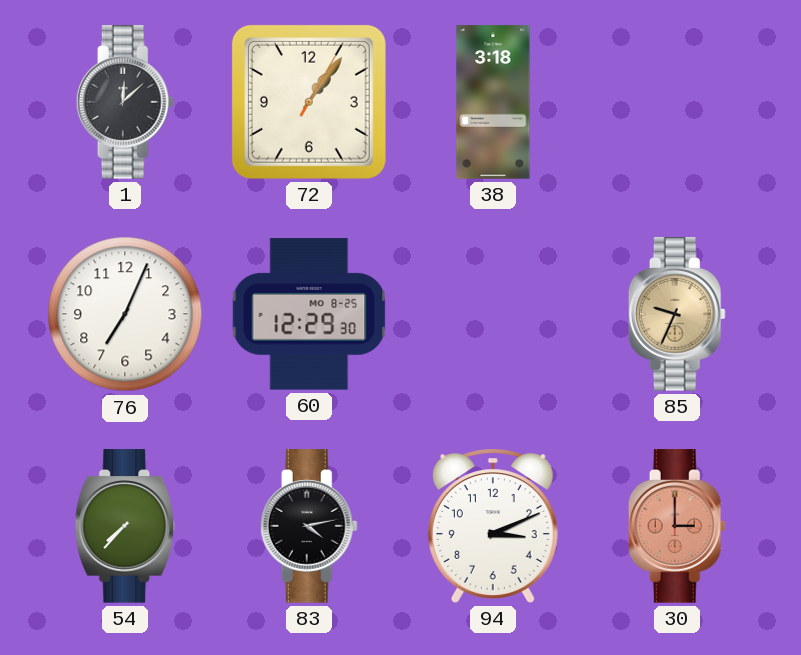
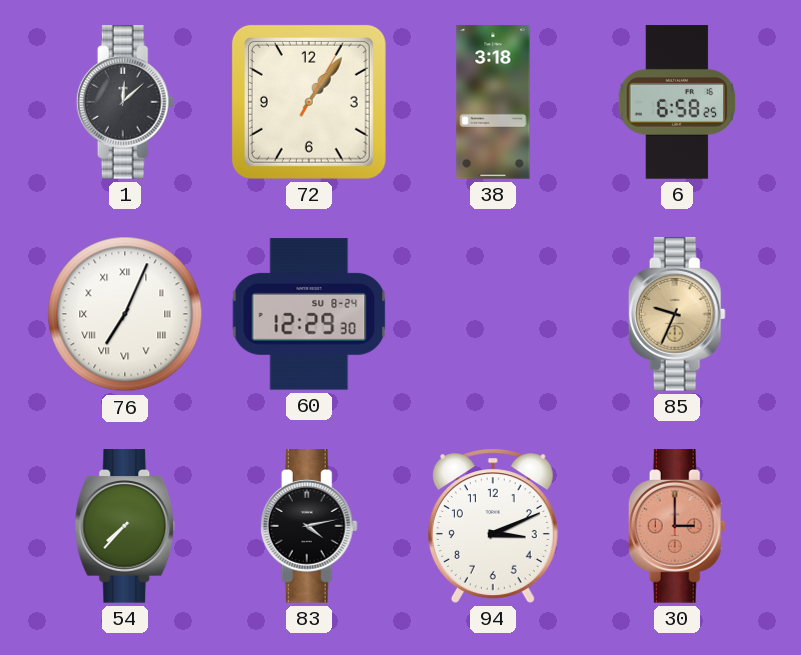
6: none -> 6:58 (677, 102)
76 numerals: Arabic -> Roman (125, 314)
60 date: MO 8-25 -> SU 8-24 (309, 314)
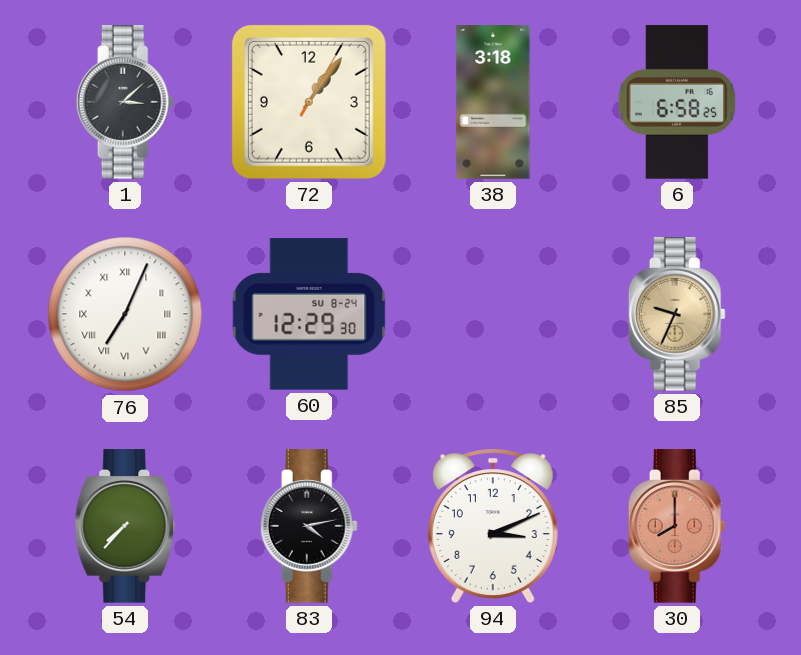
1: 12:08 -> 3:08 (125, 102)
30: 3:00 -> 8:00 (677, 526)
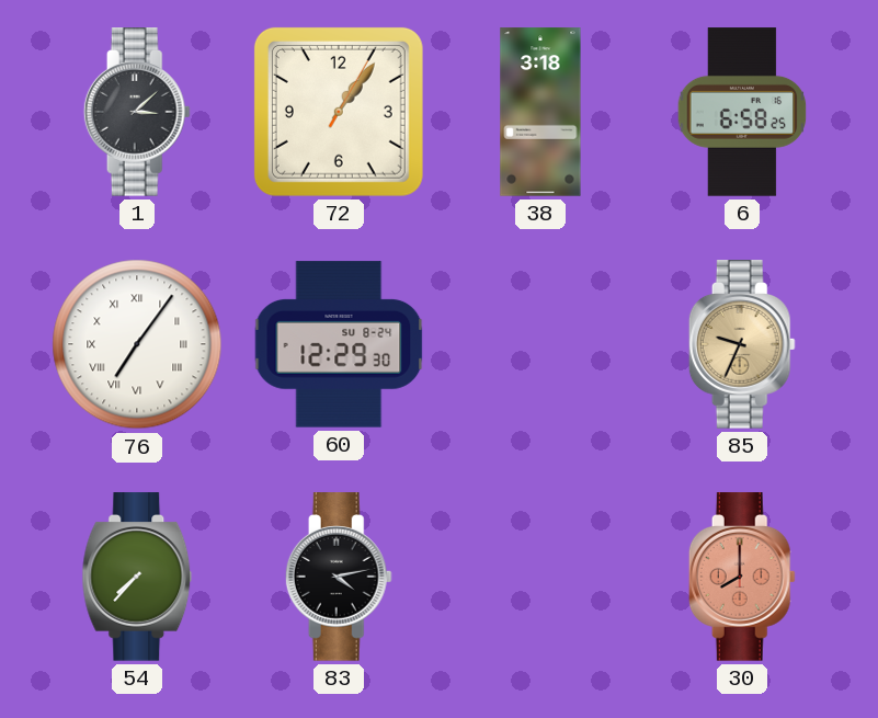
76: 7:04 -> 7:06 (137, 344)
94: 3:11 -> none (493, 526)
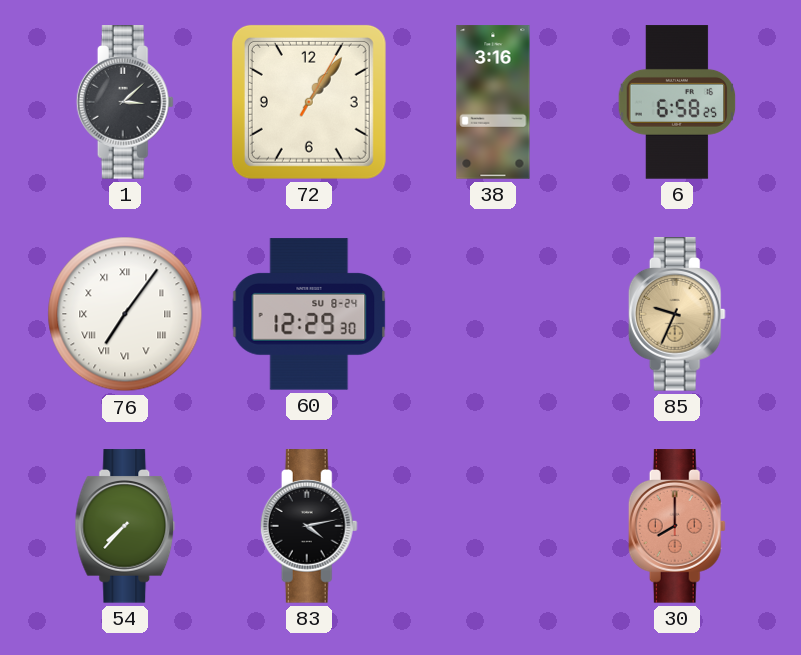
38: 3:18 -> 3:16 (493, 102)
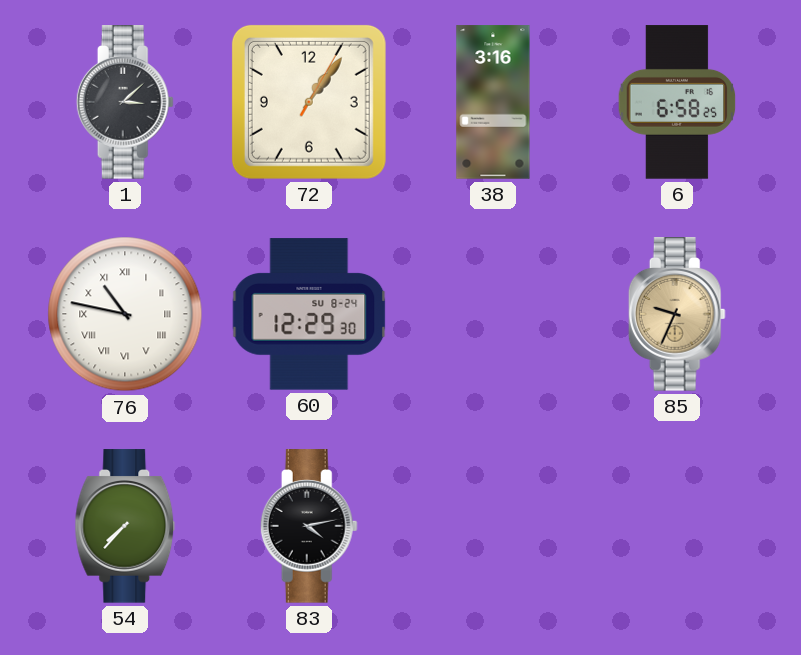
76: 7:06 -> 10:47 (125, 314)
30: 8:00 -> none (677, 526)
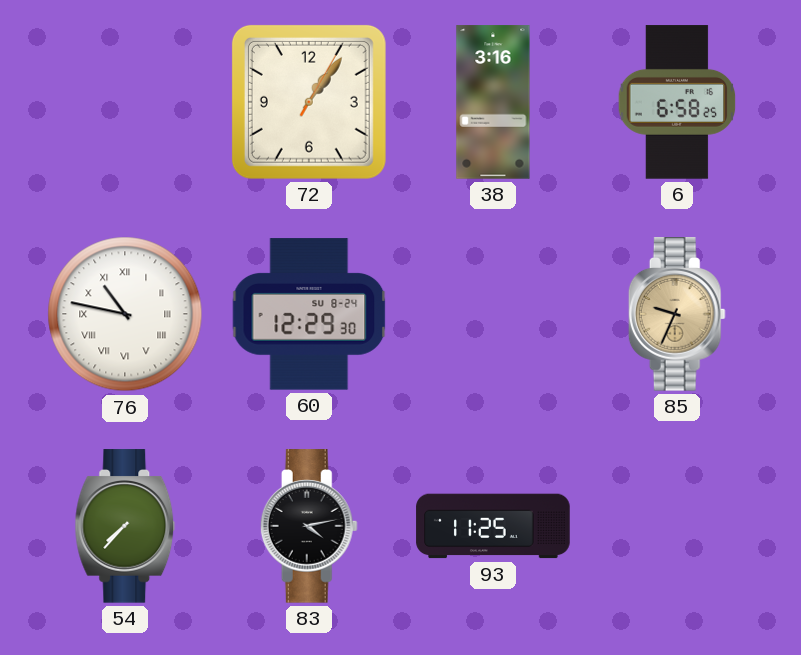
1: 3:08 -> none (125, 102)
93: none -> 11:25 (493, 526)
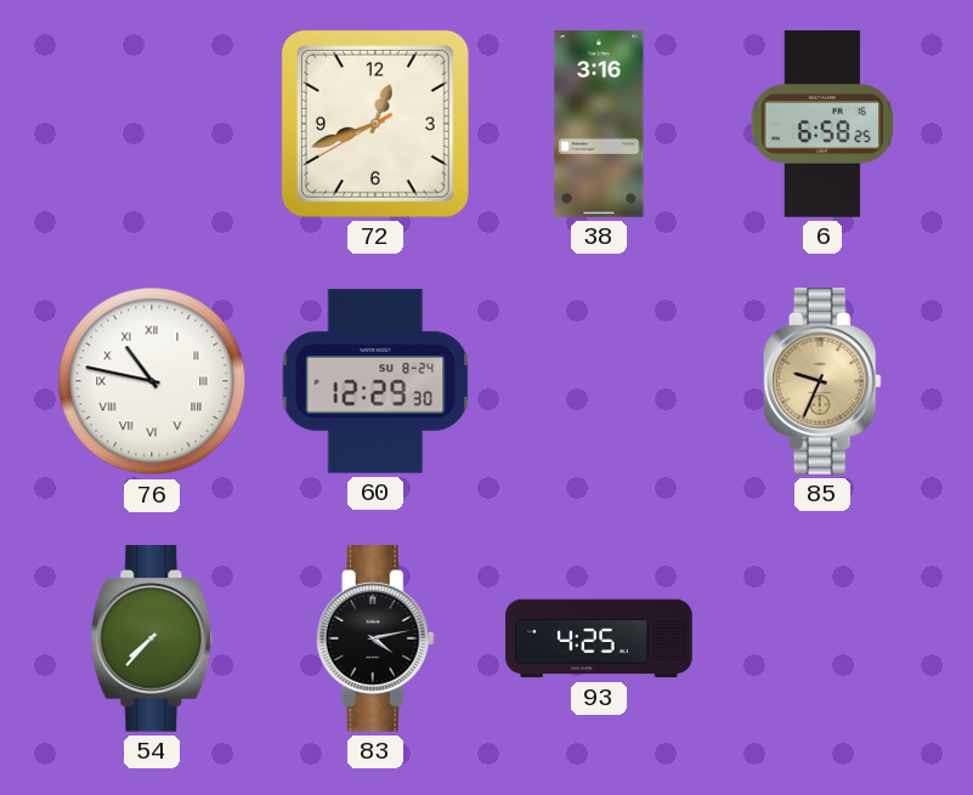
72: 1:06 -> 12:41 (375, 124)
93: 11:25 -> 4:25 (599, 638)
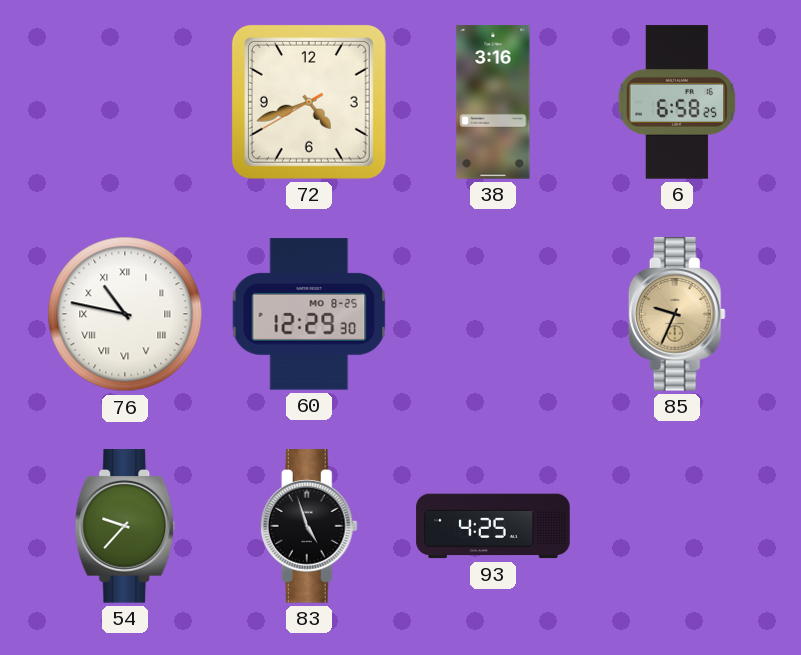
72: 12:41 -> 4:41 (309, 102)
60 date: SU 8-24 -> MO 8-25 (309, 314)
54: 7:37 -> 9:37 (125, 526)
83: 4:13 -> 4:57 (309, 526)
